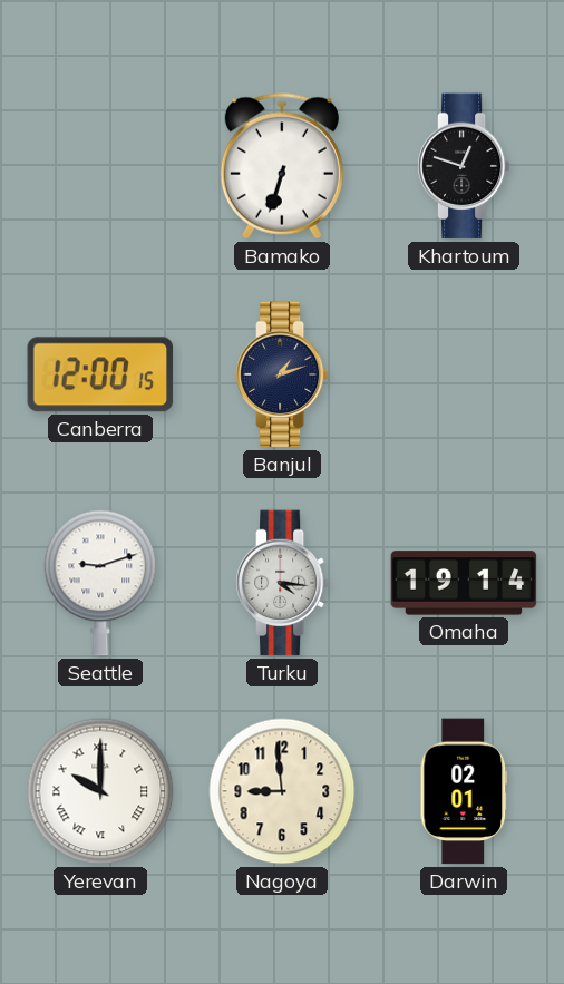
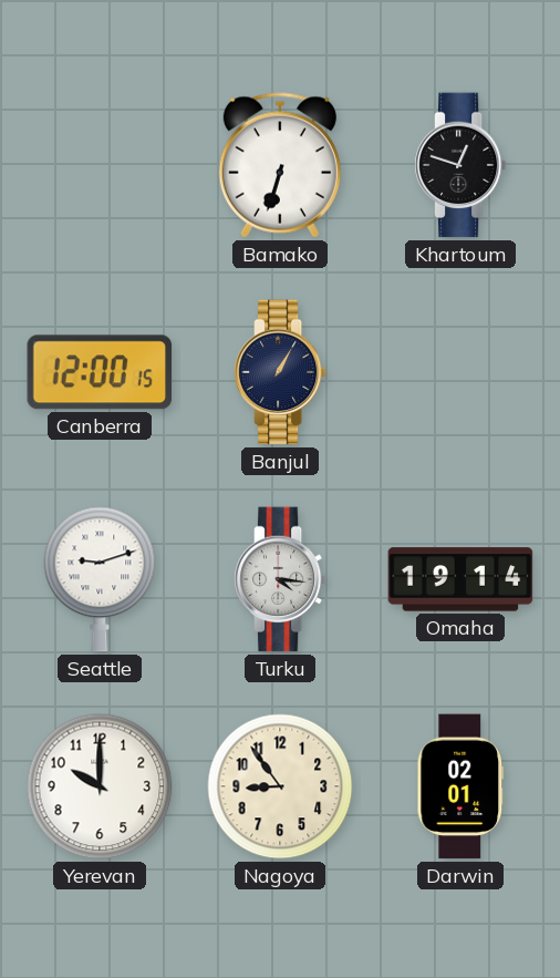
Banjul: 1:12 -> 1:05 (280, 372)
Yerevan numerals: Roman -> Arabic (100, 786)
Nagoya: 8:59 -> 8:54 (280, 786)
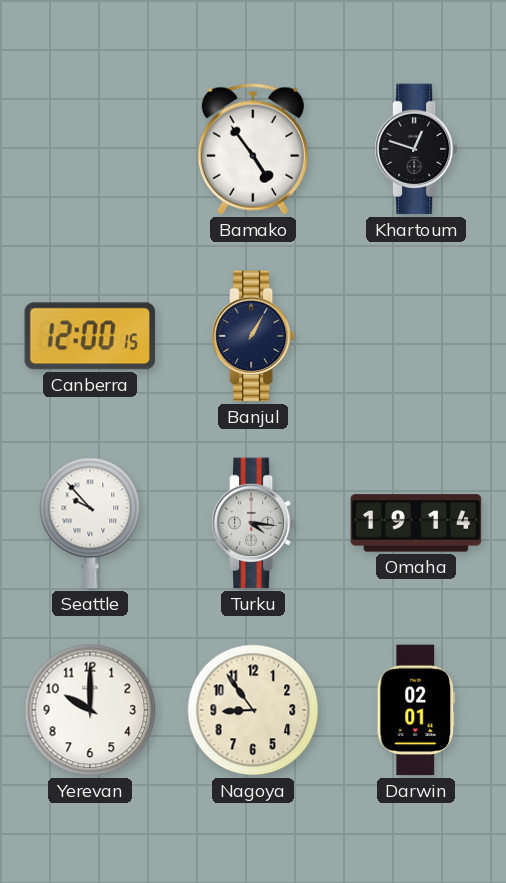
Bamako: 6:33 -> 4:54 (253, 149)
Seattle: 9:12 -> 9:53 (90, 523)
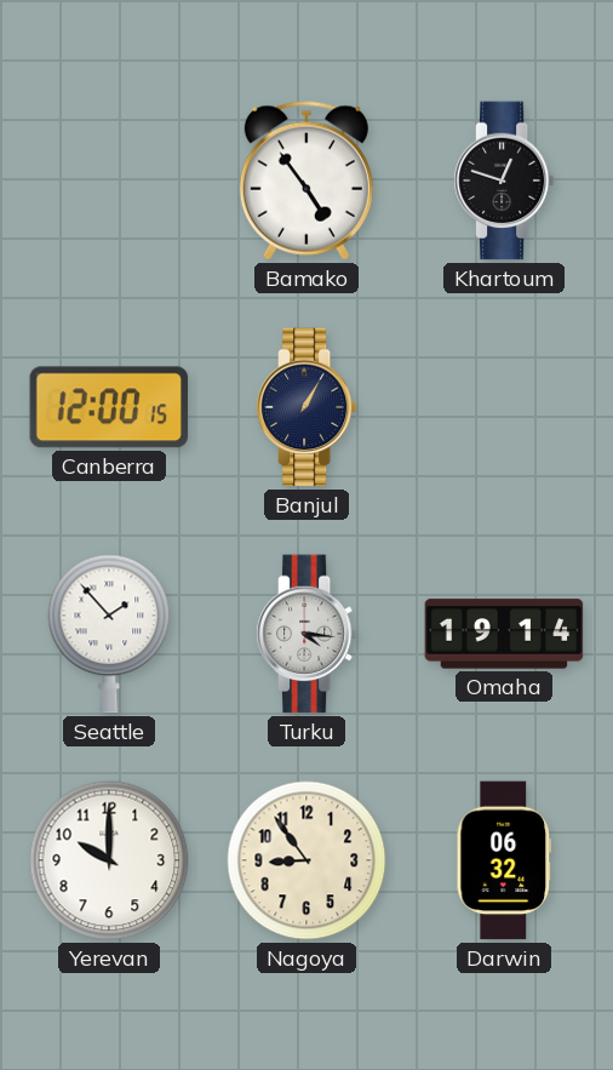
Seattle: 9:53 -> 1:53 (109, 634)
Darwin: 02:01 -> 06:32 (504, 860)
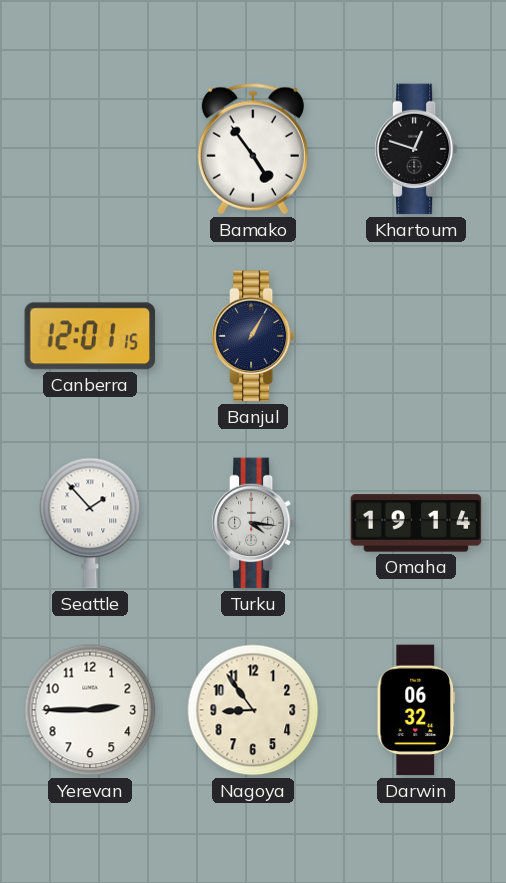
Canberra: 12:00 -> 12:01 (90, 336)
Yerevan: 10:00 -> 2:45 (90, 710)
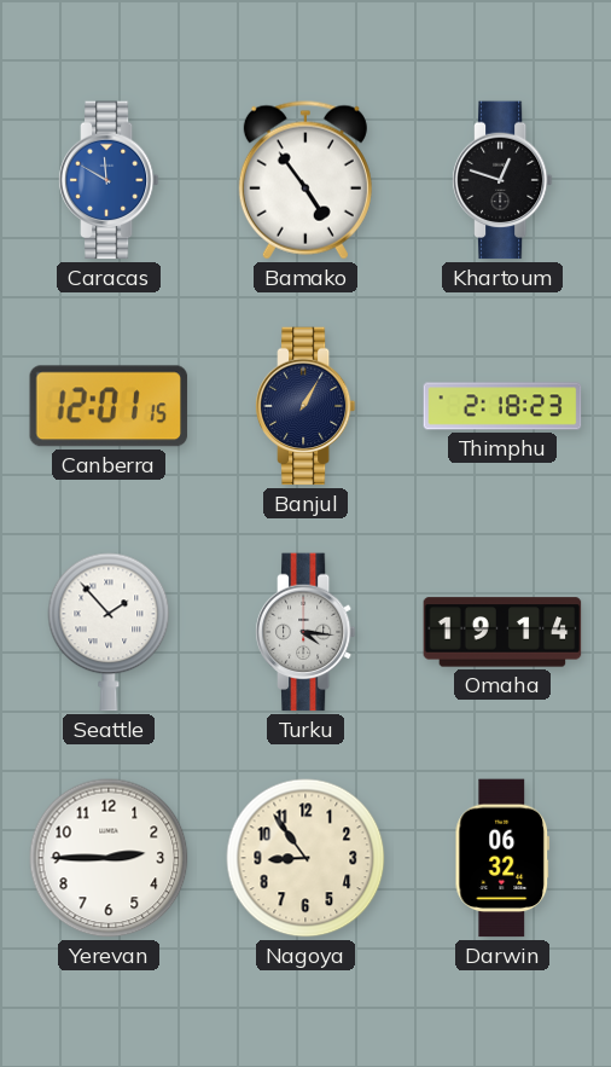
Caracas: none -> 11:50 (109, 180)
Thimphu: none -> 2:18 (502, 406)
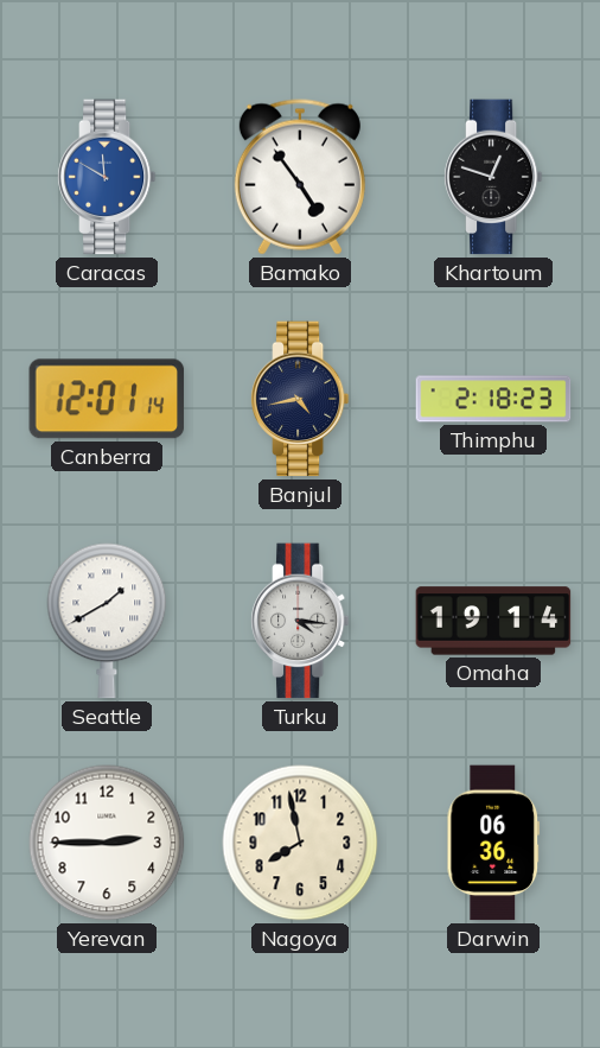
Canberra: 12:01:15 -> 12:01:14 (107, 399)
Banjul: 1:05 -> 4:43 (300, 399)
Seattle: 1:53 -> 1:40 (107, 621)
Nagoya: 8:54 -> 7:58 (300, 843)
Darwin: 06:32 -> 06:36 (493, 843)
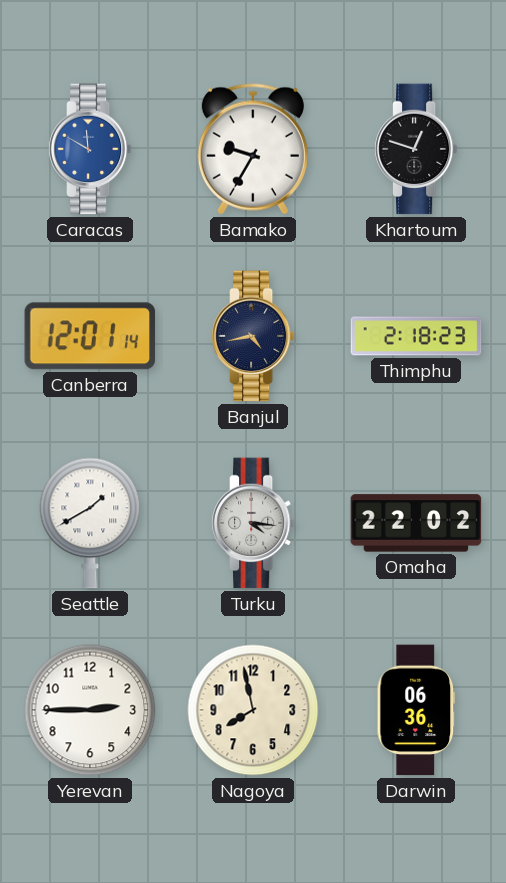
Bamako: 4:54 -> 9:35 (253, 149)
Omaha: 19:14 -> 22:02 (416, 523)
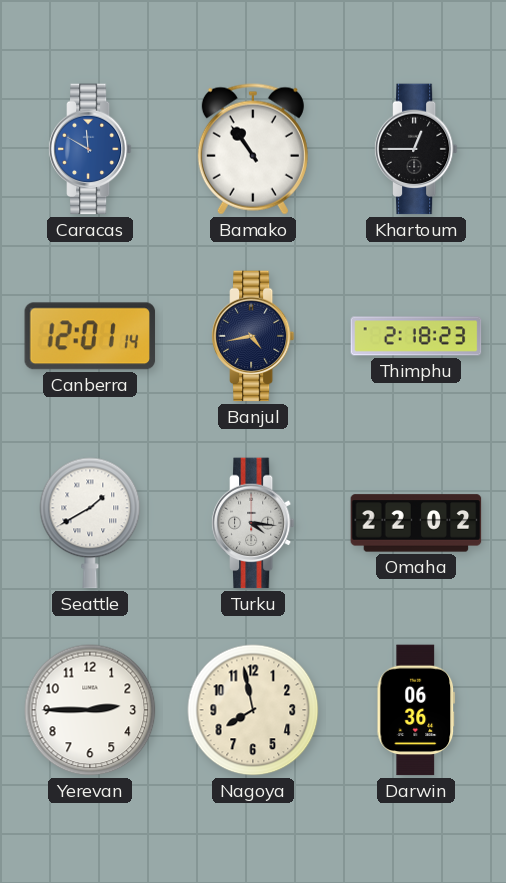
Bamako: 9:35 -> 10:54 (253, 149)
Khartoum: 12:48 -> 12:45 (416, 149)
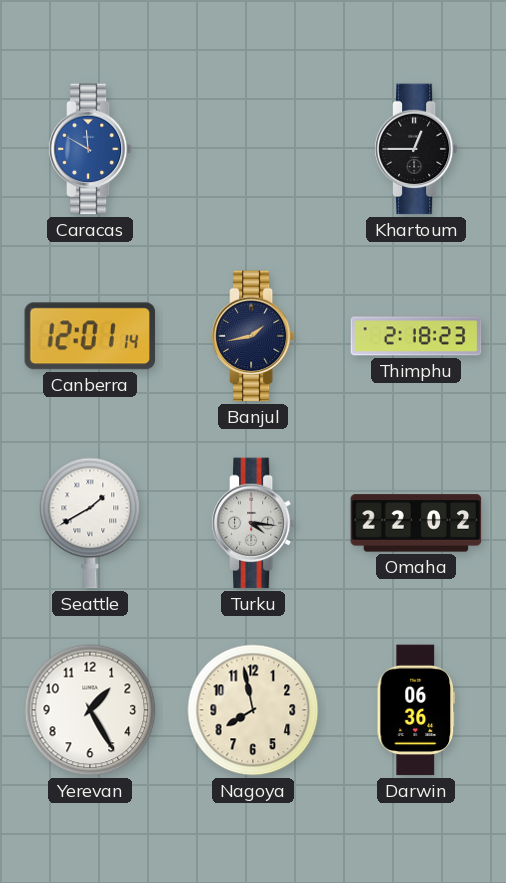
Bamako: 10:54 -> none (253, 149)
Banjul: 4:43 -> 1:43 (253, 336)
Yerevan: 2:45 -> 1:25 (90, 710)
